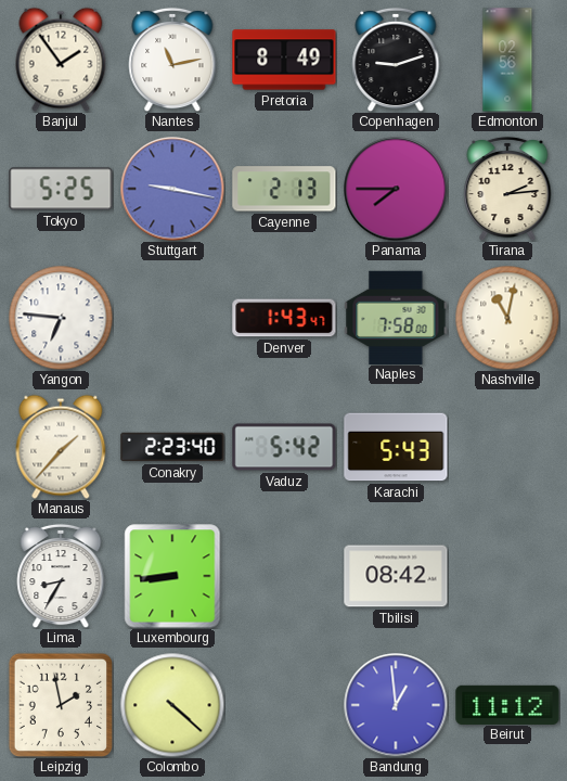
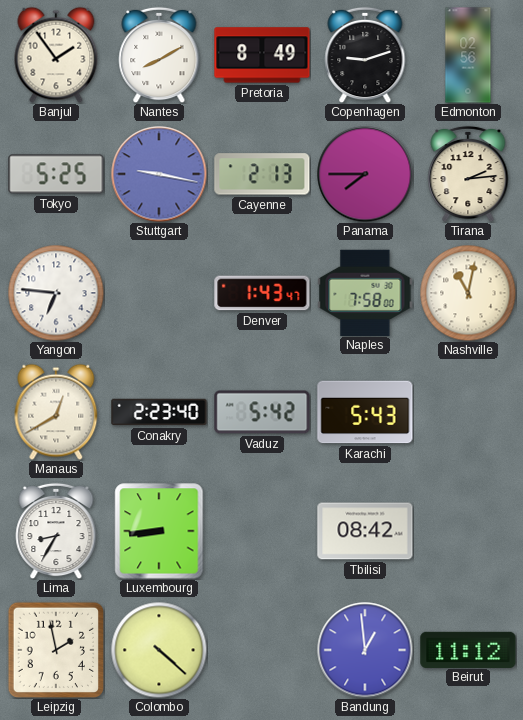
Nantes: 11:13 -> 8:10 (159, 55)
Manaus: 1:37 -> 12:40 (56, 412)
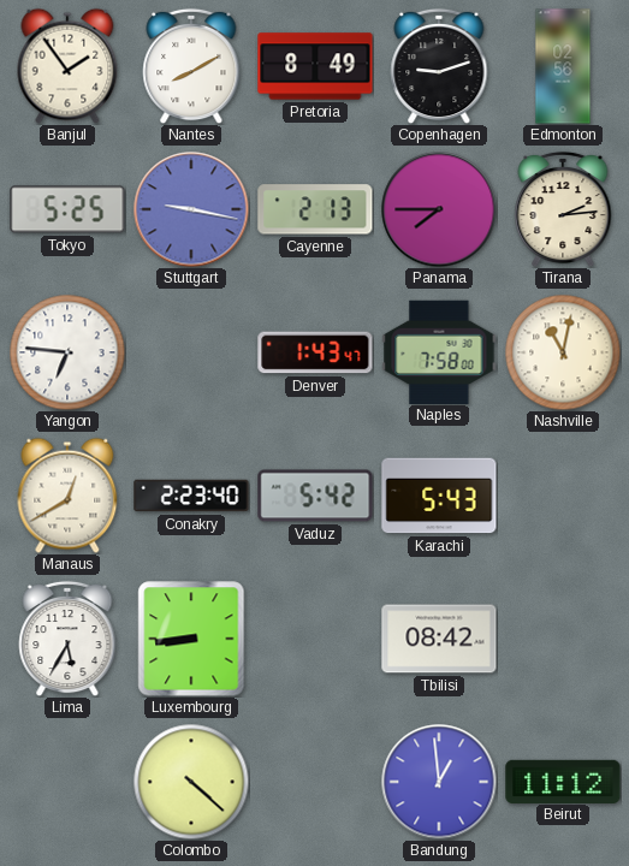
Lima: 8:35 -> 5:35 (67, 639)
Leipzig: 1:58 -> none (55, 649)
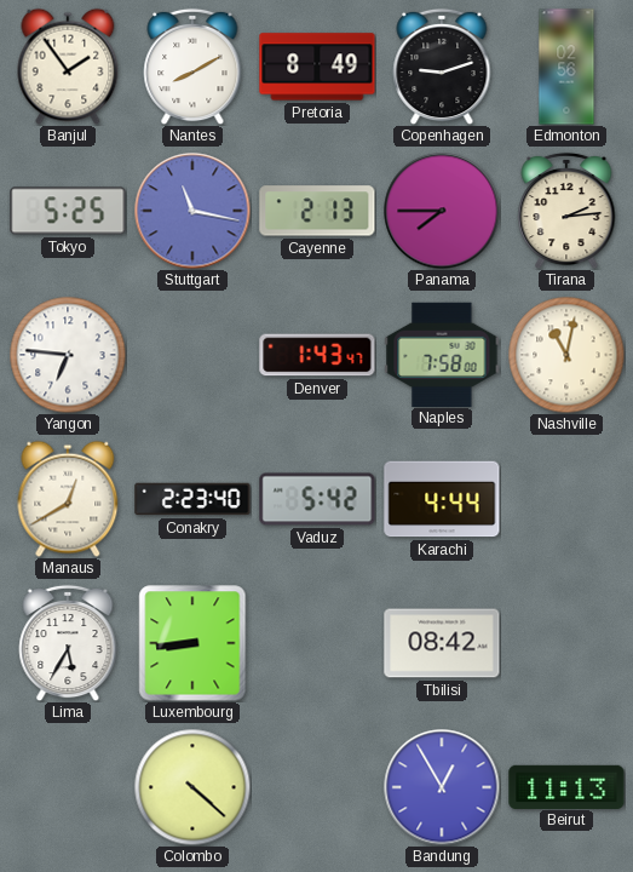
Stuttgart: 9:17 -> 11:17 (192, 211)
Karachi: 5:43 -> 4:44 (442, 499)
Bandung: 12:59 -> 12:55 (442, 787)
Beirut: 11:12 -> 11:13 (566, 786)
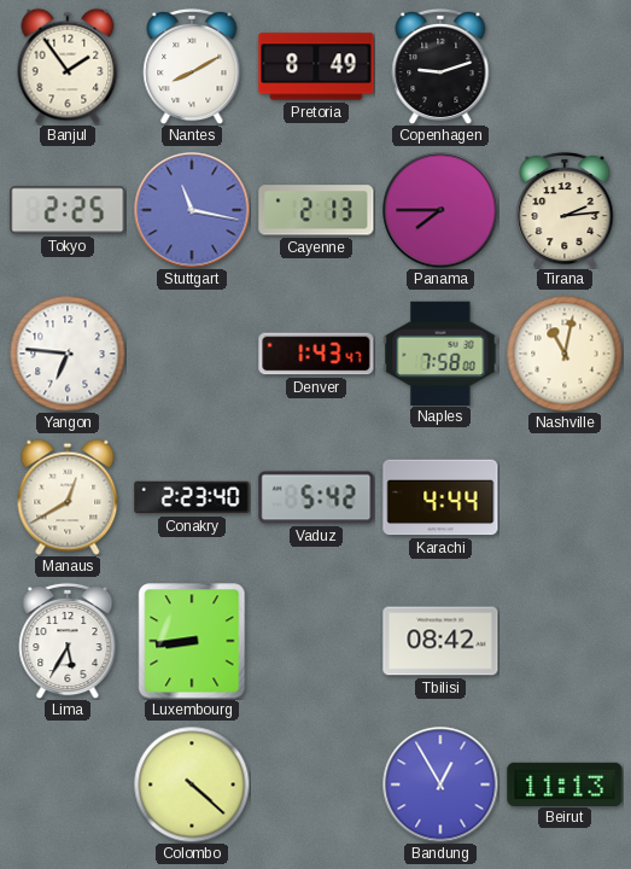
Edmonton: 02:56 -> none (566, 67)
Tokyo: 5:25 -> 2:25 (68, 210)
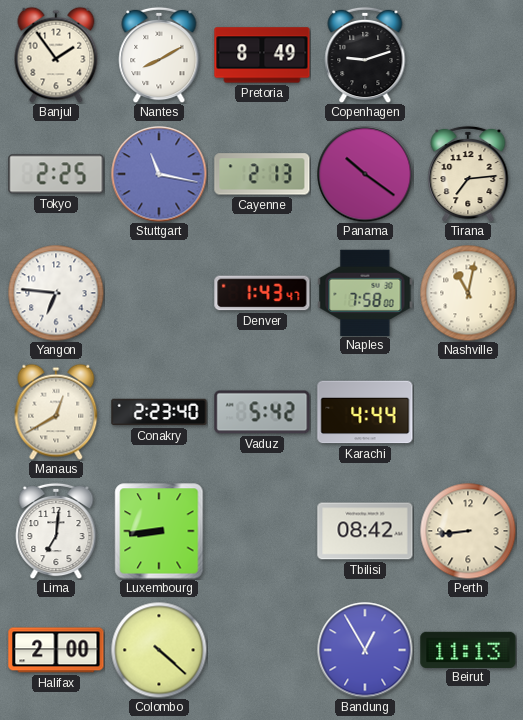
Panama: 7:45 -> 10:21 (365, 174)
Tirana: 2:14 -> 7:14 (468, 174)
Lima: 5:35 -> 7:01 (56, 531)
Perth: none -> 8:44 (468, 531)
Halifax: none -> 2:00 (56, 650)
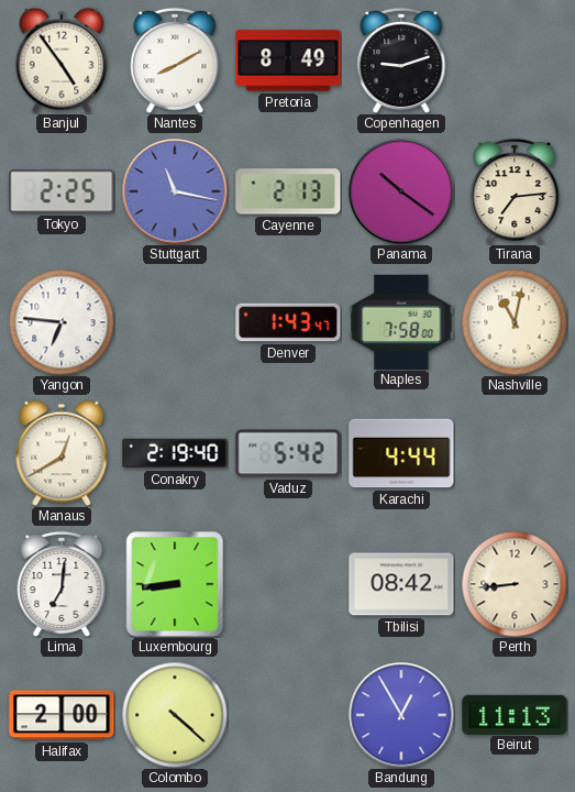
Banjul: 1:54 -> 4:54 (62, 61)
Conakry: 2:23 -> 2:19 (175, 453)
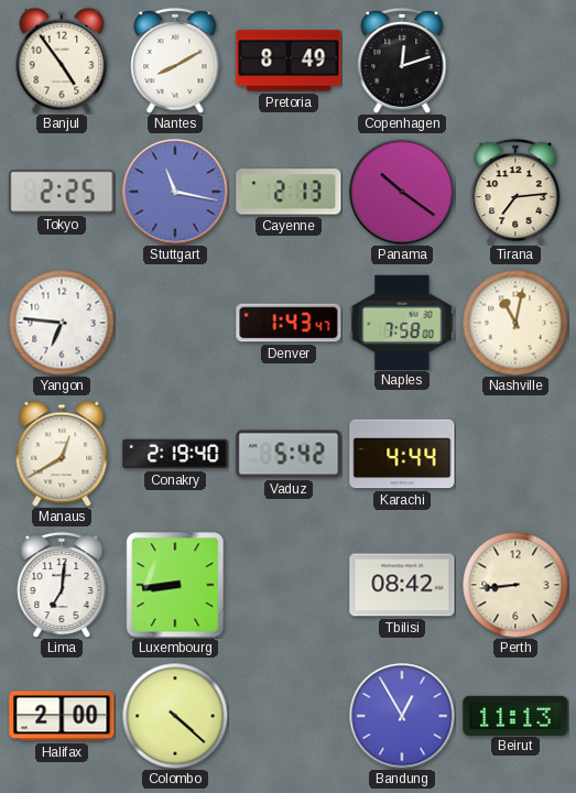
Copenhagen: 9:12 -> 12:12 (402, 61)
